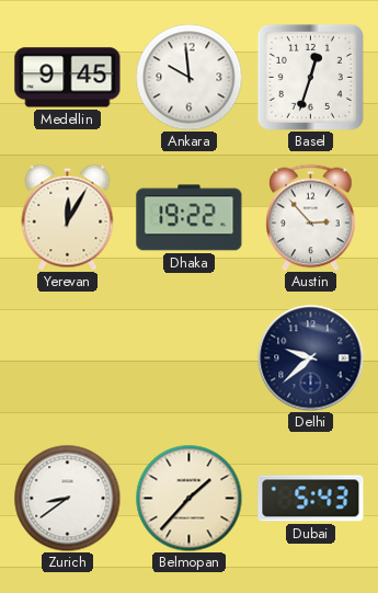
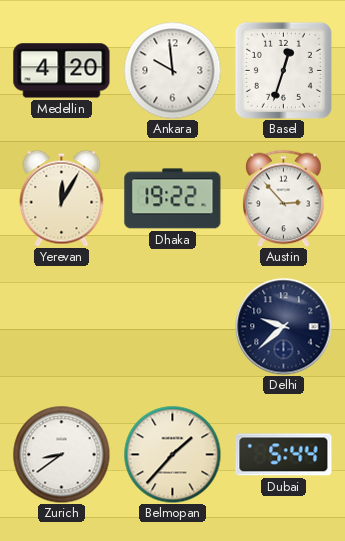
Medellin: 9:45 -> 4:20 (62, 71)
Dubai: 5:43 -> 5:44 (284, 455)
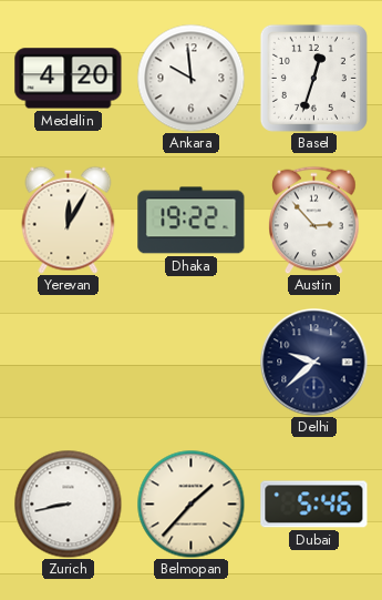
Zurich: 8:39 -> 8:43 (68, 504)
Dubai: 5:44 -> 5:46 (314, 505)
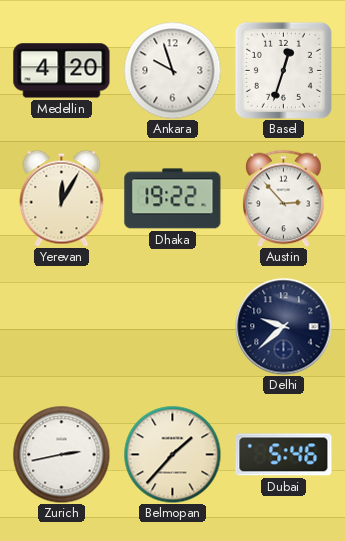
Ankara: 9:59 -> 9:57 (172, 70)
Zurich: 8:43 -> 2:43 (61, 454)
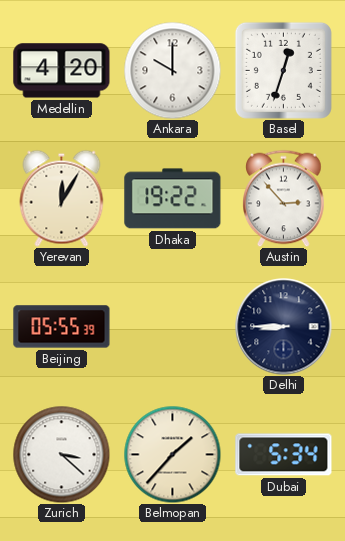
Ankara: 9:57 -> 10:00 (172, 70)
Beijing: none -> 05:55 (62, 327)
Delhi: 9:38 -> 8:45 (284, 327)
Zurich: 2:43 -> 3:22 (61, 454)
Dubai: 5:46 -> 5:34 (284, 455)
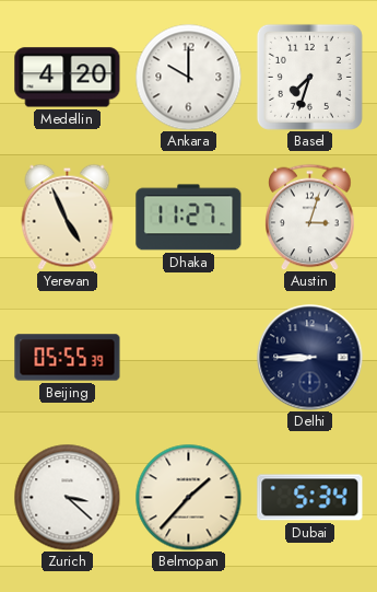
Basel: 12:33 -> 7:33 (309, 77)
Yerevan: 12:05 -> 4:56 (68, 217)
Dhaka: 19:22 -> 11:27 (189, 218)
Austin: 2:53 -> 3:03 (310, 217)
